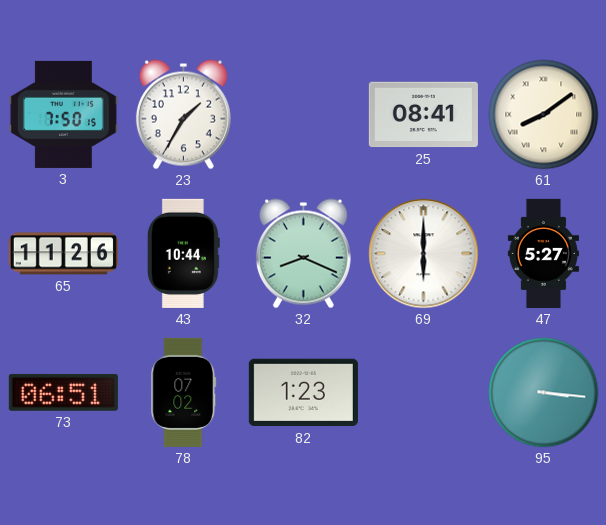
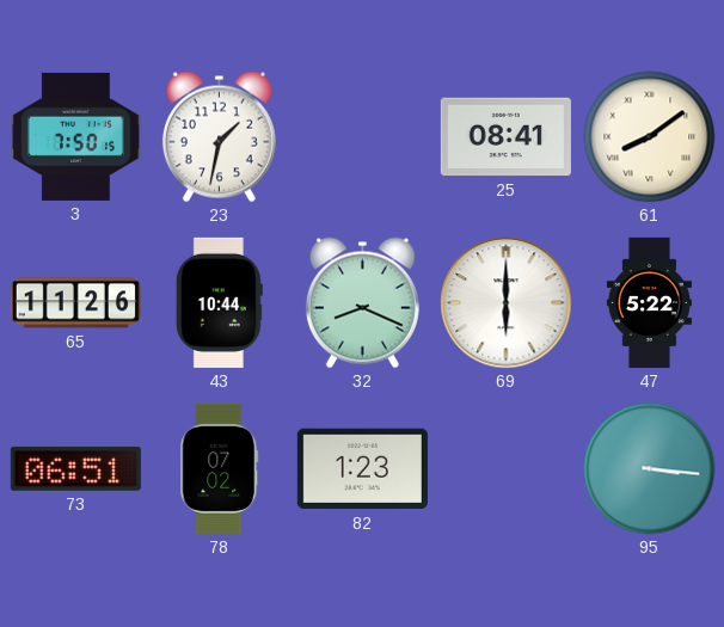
23: 1:35 -> 1:32 (219, 137)
47: 5:27 -> 5:22 (649, 302)
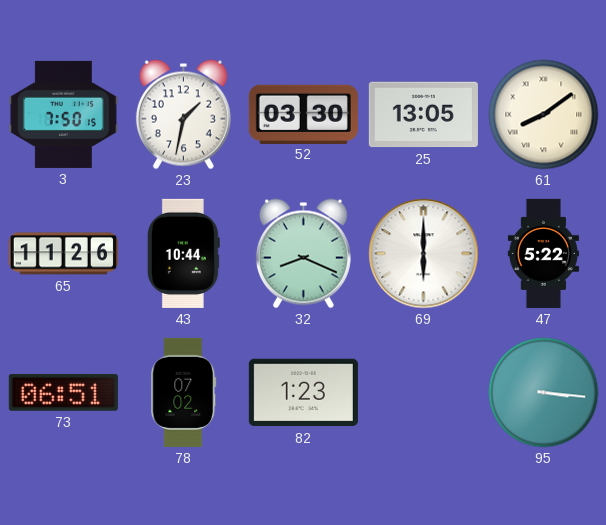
52: none -> 03:30 (303, 114)
25: 08:41 -> 13:05 (423, 115)
